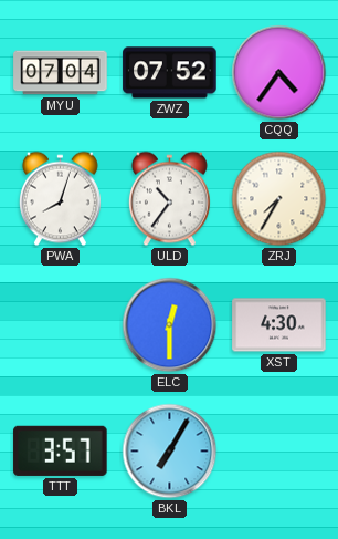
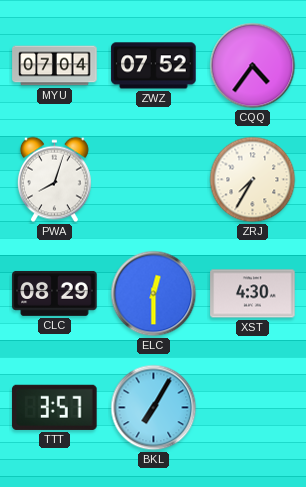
ULD: 10:36 -> none (169, 199)
CLC: none -> 08:29 (55, 293)
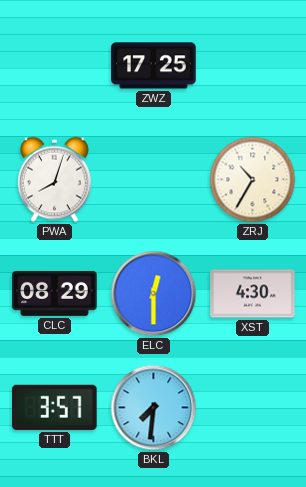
MYU: 07:04 -> none (55, 66)
ZWZ: 07:52 -> 17:25 (154, 66)
CQQ: 4:36 -> none (253, 66)
ZRJ: 7:35 -> 10:35 (253, 180)
BKL: 7:05 -> 7:31 (154, 408)
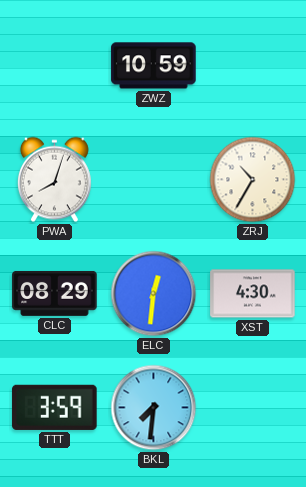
ZWZ: 17:25 -> 10:59 (154, 66)
ELC: 12:30 -> 12:31 (154, 294)
TTT: 3:57 -> 3:59 (55, 407)
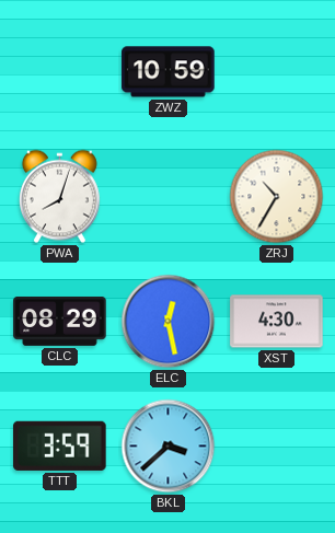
ELC: 12:31 -> 12:28 (169, 322)
BKL: 7:31 -> 3:38 (169, 447)
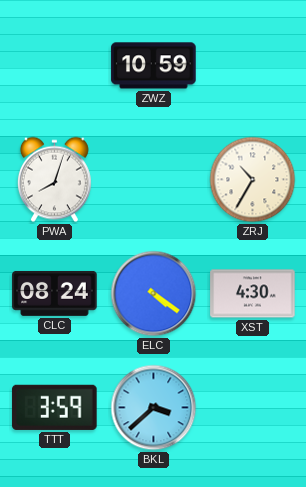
CLC: 08:29 -> 08:24 (55, 293)
ELC: 12:28 -> 4:21 (154, 294)
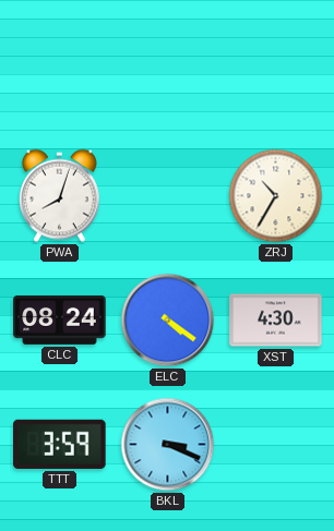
ZWZ: 10:59 -> none (154, 66)
BKL: 3:38 -> 3:19 (168, 445)
